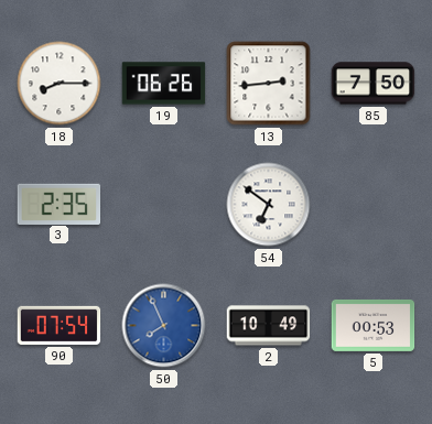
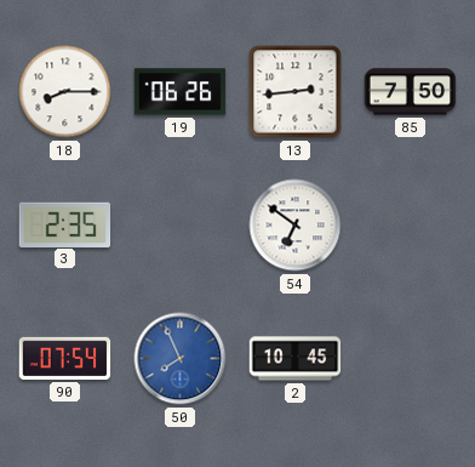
2: 10:49 -> 10:45 (296, 359)
5: 00:53 -> none (374, 325)
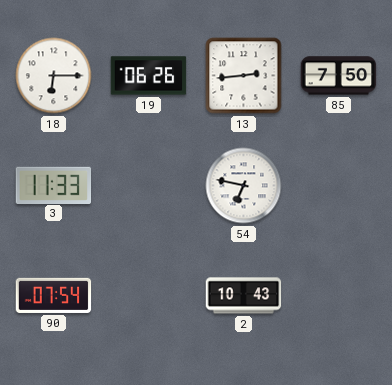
18: 8:15 -> 6:15 (54, 76)
3: 2:35 -> 11:33 (54, 185)
54: 6:51 -> 6:47 (244, 186)
50: 7:56 -> none (181, 359)
2: 10:45 -> 10:43 (244, 296)
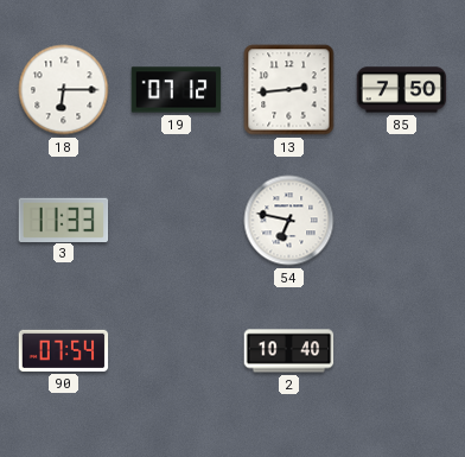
19: 06:26 -> 07:12 (177, 90)
2: 10:43 -> 10:40 (289, 351)
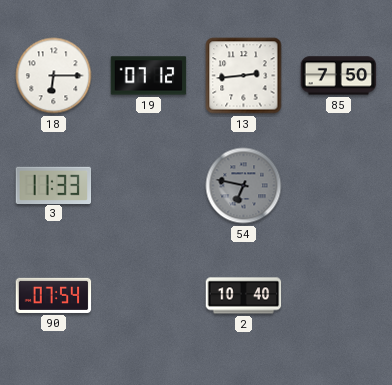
54 dial: white -> grey (244, 186)
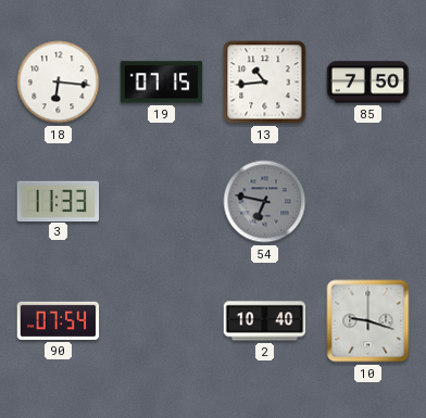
18: 6:15 -> 6:16 (59, 83)
19: 07:12 -> 07:15 (162, 83)
13: 2:44 -> 10:44 (265, 83)
10: none -> 9:18 (368, 321)
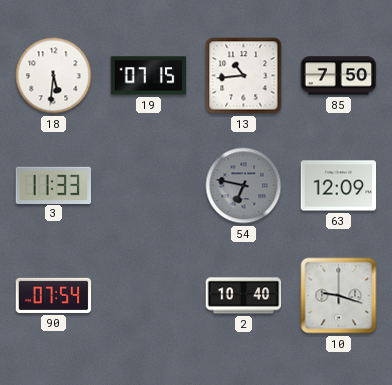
18: 6:16 -> 5:31 (54, 76)
63: none -> 12:09 (339, 186)
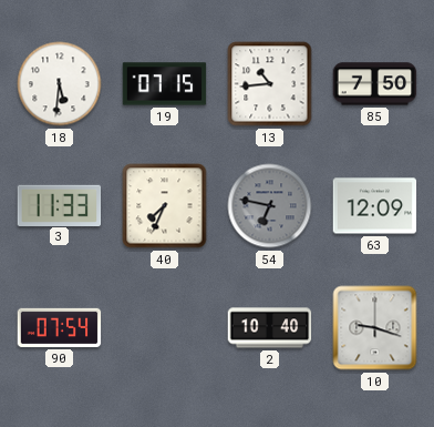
40: none -> 7:34 (165, 206)
